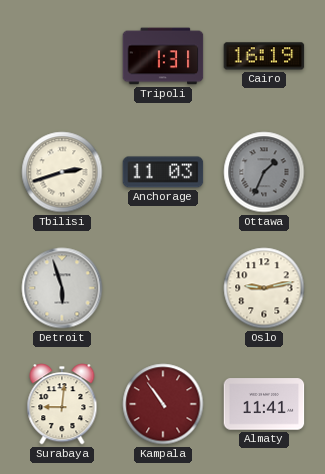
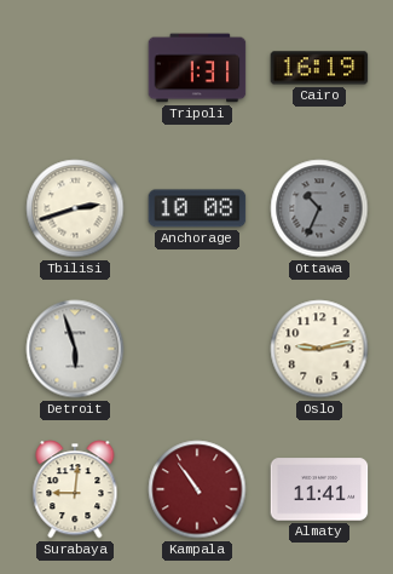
Anchorage: 11:03 -> 10:08 (197, 208)
Ottawa: 1:34 -> 10:34 (319, 208)
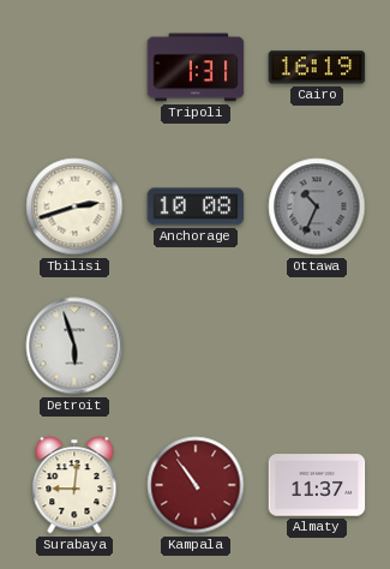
Oslo: 9:13 -> none (319, 349)
Almaty: 11:41 -> 11:37 (317, 485)
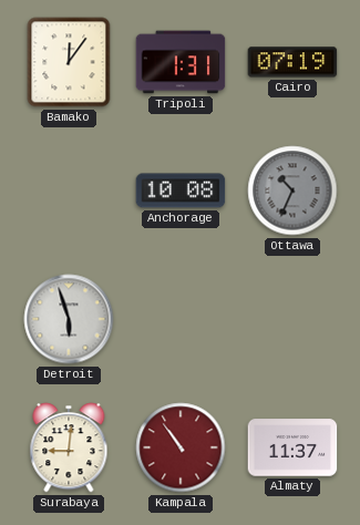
Bamako: none -> 12:06 (69, 62)
Cairo: 16:19 -> 07:19 (292, 62)
Tbilisi: 2:42 -> none (74, 206)
